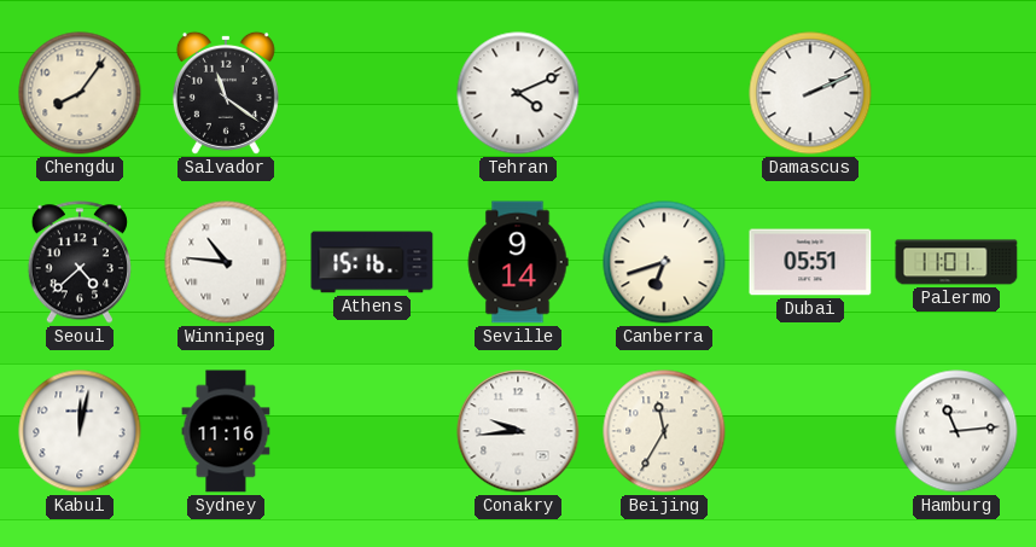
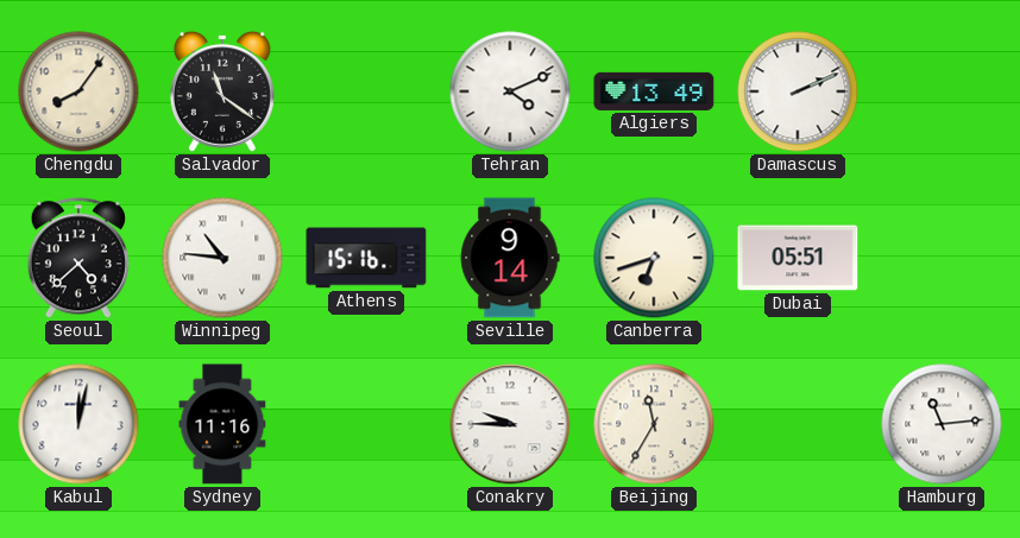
Algiers: none -> 13:49 (654, 91)
Palermo: 11:01 -> none (956, 262)
Conakry: 9:44 -> 9:45 (510, 424)
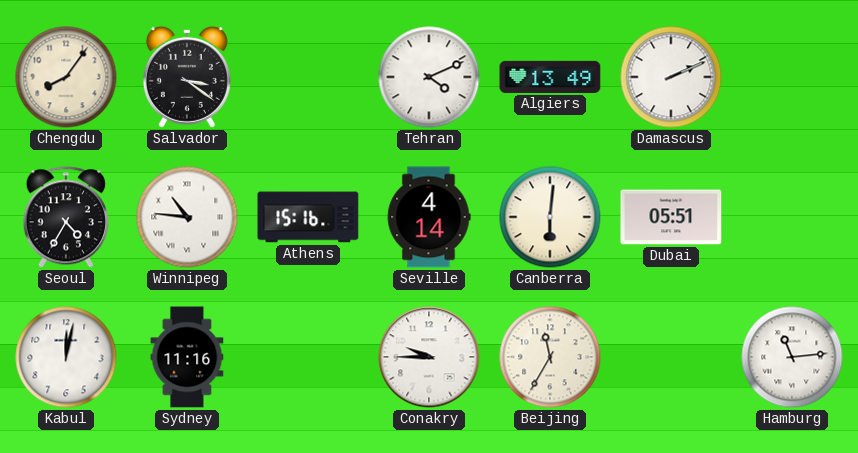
Salvador: 11:21 -> 3:21 (187, 77)
Seoul: 4:38 -> 4:35 (65, 217)
Seville: 9:14 -> 4:14 (429, 217)
Canberra: 6:42 -> 6:01 (550, 217)
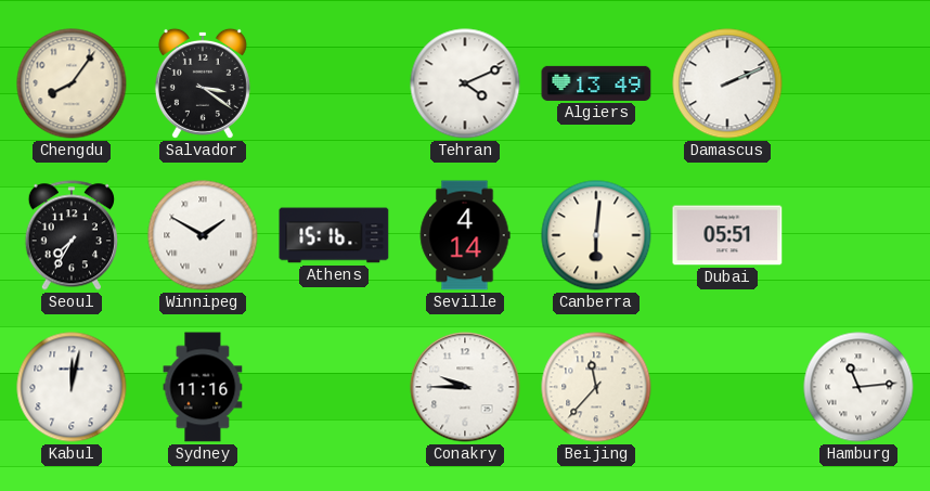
Seoul: 4:35 -> 7:35 (70, 235)
Winnipeg: 10:46 -> 1:50 (203, 235)
Beijing: 11:35 -> 11:37 (596, 387)
